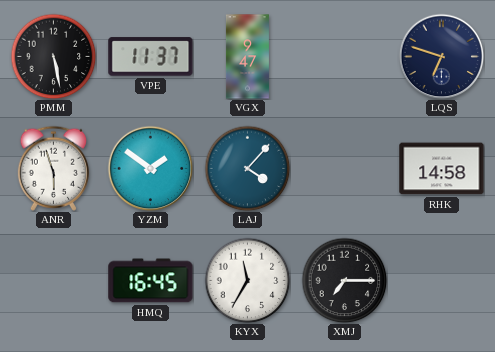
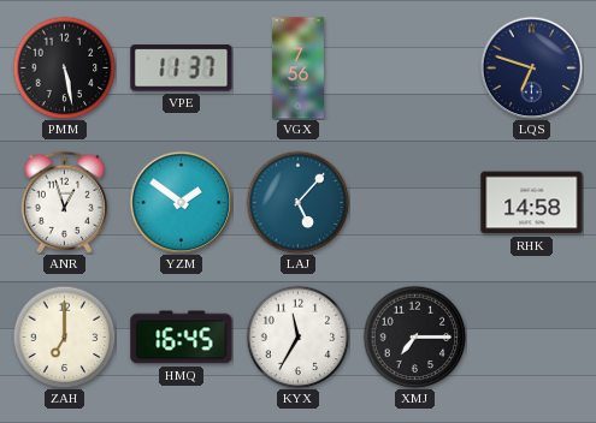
VGX: 9:47 -> 7:56 (297, 68)
ANR: 5:57 -> 12:57 (64, 202)
LAJ: 4:07 -> 5:07 (297, 202)
ZAH: none -> 7:00 (64, 336)
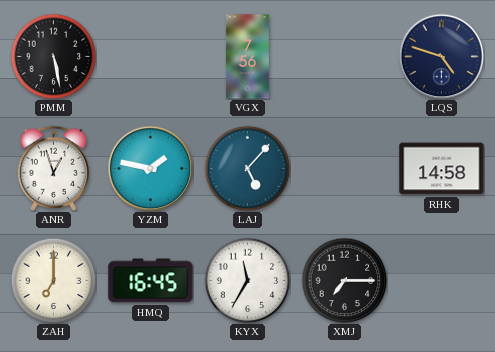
VPE: 11:37 -> none (182, 68)
LQS: 6:48 -> 4:48 (441, 56)
YZM: 1:51 -> 1:47 (150, 168)
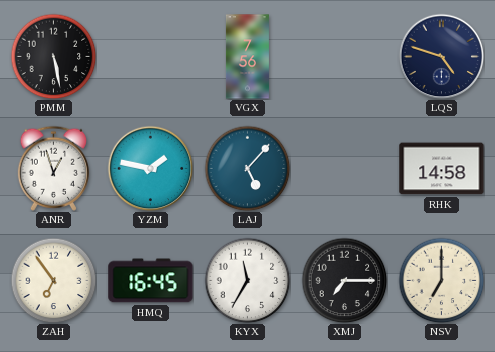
ZAH: 7:00 -> 6:54 (53, 280)
NSV: none -> 7:00 (441, 280)
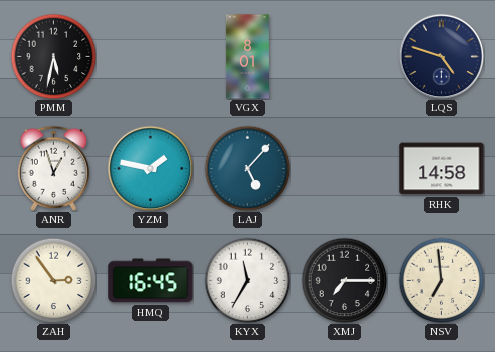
PMM: 5:28 -> 5:32 (53, 56)
VGX: 7:56 -> 8:01 (247, 57)
ZAH: 6:54 -> 2:54 (53, 280)
NSV: 7:00 -> 6:59 (441, 280)
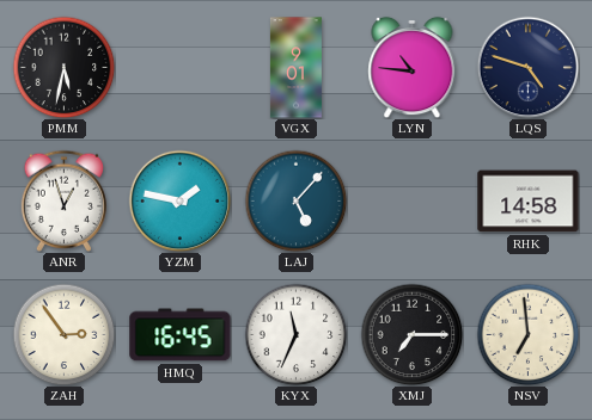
VGX: 8:01 -> 9:01 (295, 68)
LYN: none -> 10:46 (413, 67)
KYX: 11:35 -> 11:34 (295, 334)
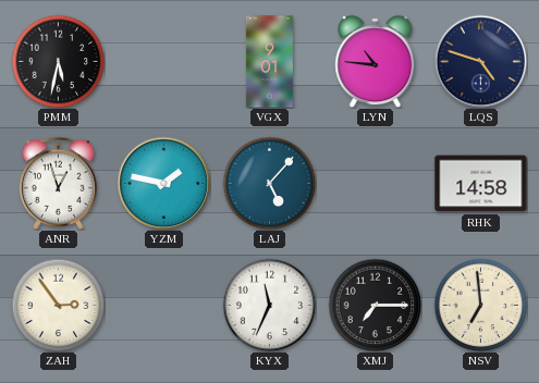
HMQ: 16:45 -> none (181, 335)
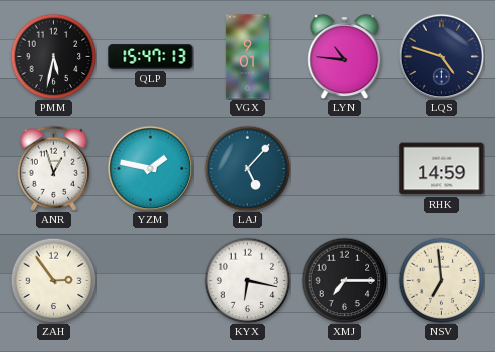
QLP: none -> 15:47 (151, 57)
RHK: 14:58 -> 14:59 (442, 169)
KYX: 11:34 -> 6:17 (247, 280)
